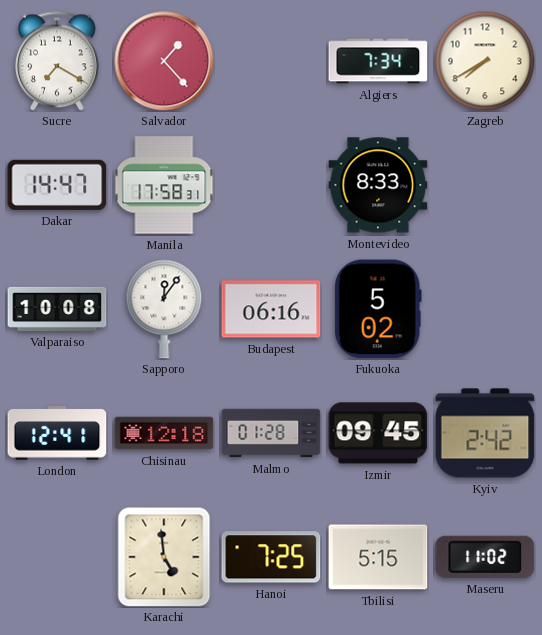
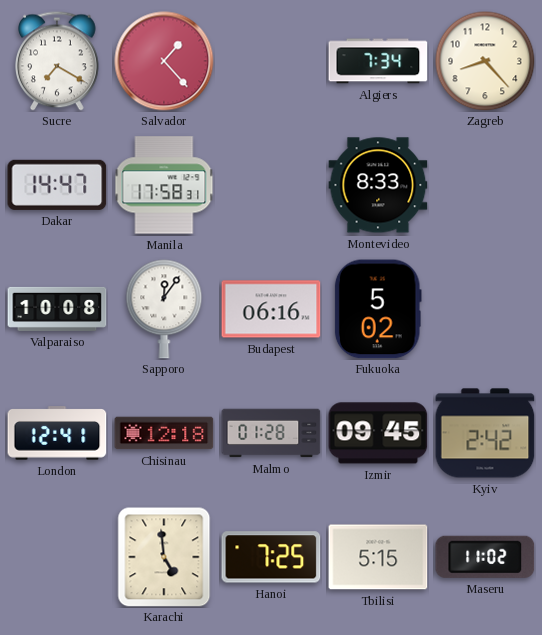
Zagreb: 7:40 -> 8:23 (485, 61)
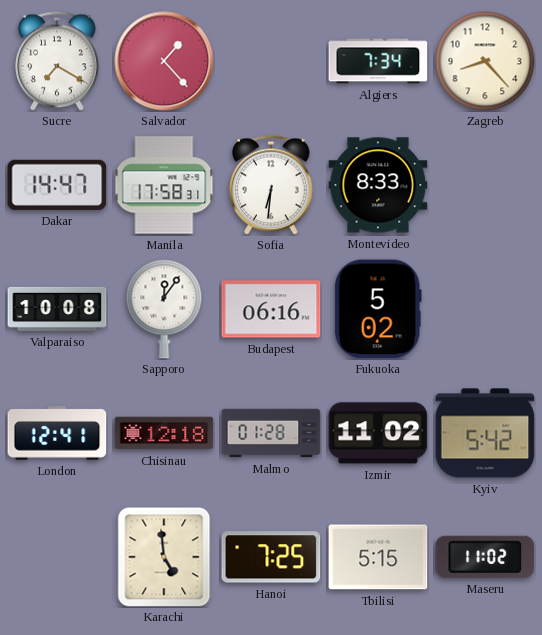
Sofia: none -> 6:31 (272, 185)
Izmir: 09:45 -> 11:02 (378, 433)
Kyiv: 2:42 -> 5:42 (485, 433)
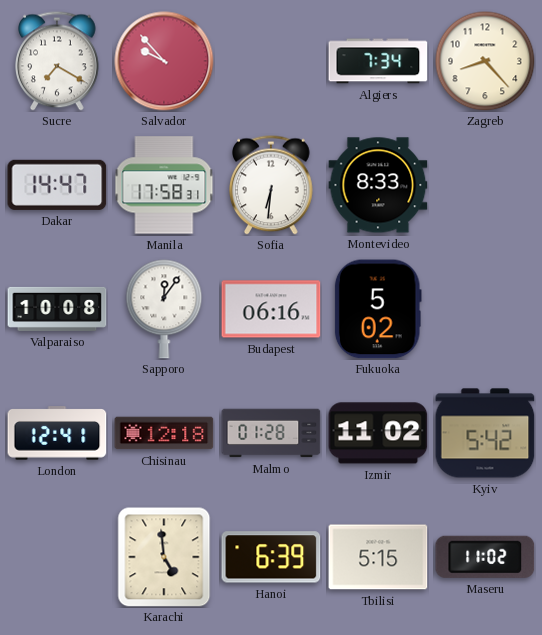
Salvador: 1:23 -> 9:53 (164, 61)
Hanoi: 7:25 -> 6:39 (271, 557)
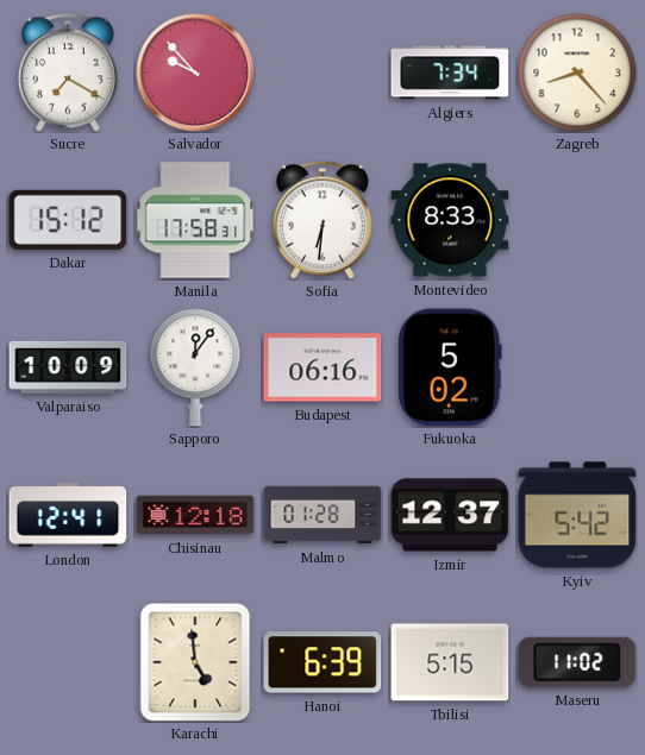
Dakar: 14:47 -> 15:12 (68, 220)
Valparaiso: 10:08 -> 10:09 (68, 367)
Izmir: 11:02 -> 12:37 (450, 515)
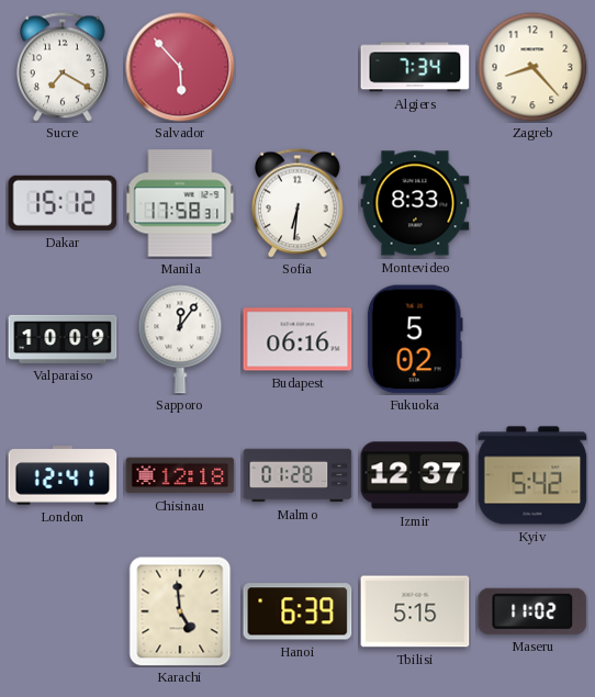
Salvador: 9:53 -> 5:53 (180, 67)
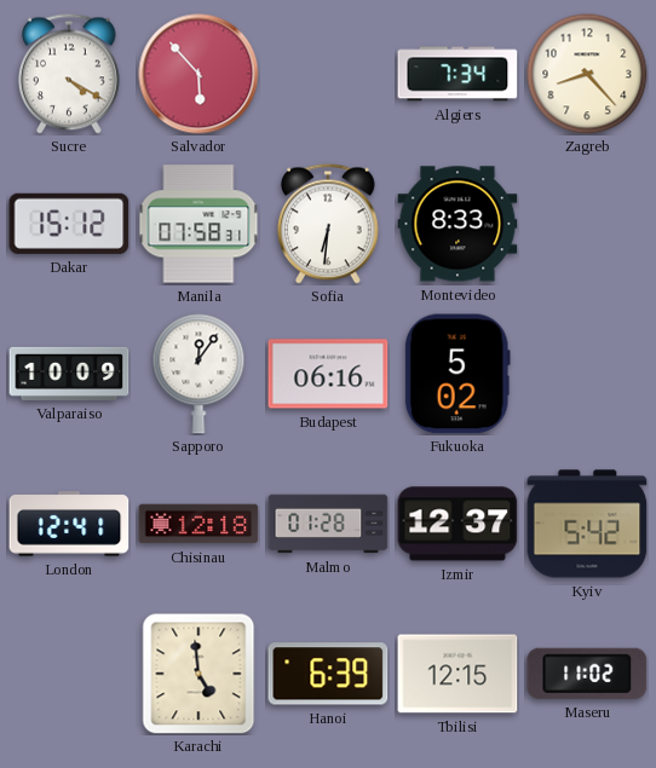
Sucre: 7:20 -> 4:20 (70, 74)
Manila: 17:58 -> 07:58 (198, 224)
Tbilisi: 5:15 -> 12:15 (458, 674)
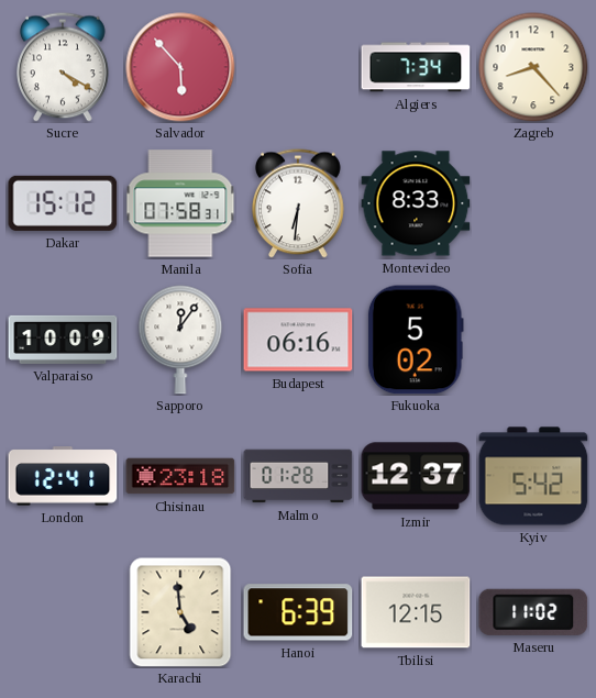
Chisinau: 12:18 -> 23:18 (180, 476)
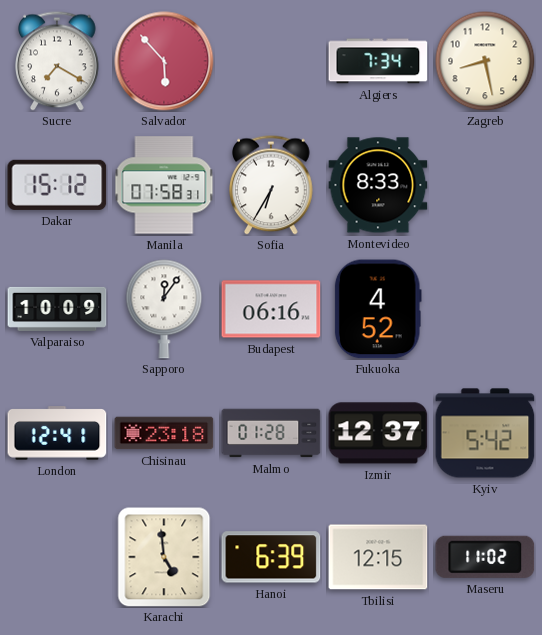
Sucre: 4:20 -> 7:20 (58, 61)
Zagreb: 8:23 -> 8:28 (485, 61)
Sofia: 6:31 -> 6:35 (272, 185)
Fukuoka: 5:02 -> 4:52 (378, 309)
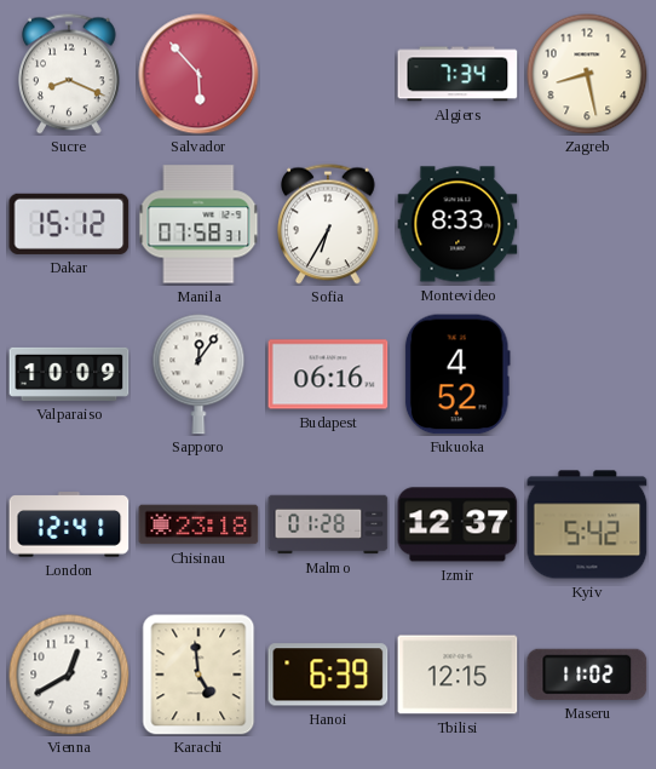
Sucre: 7:20 -> 8:19 (70, 74)
Vienna: none -> 12:40 (69, 675)
